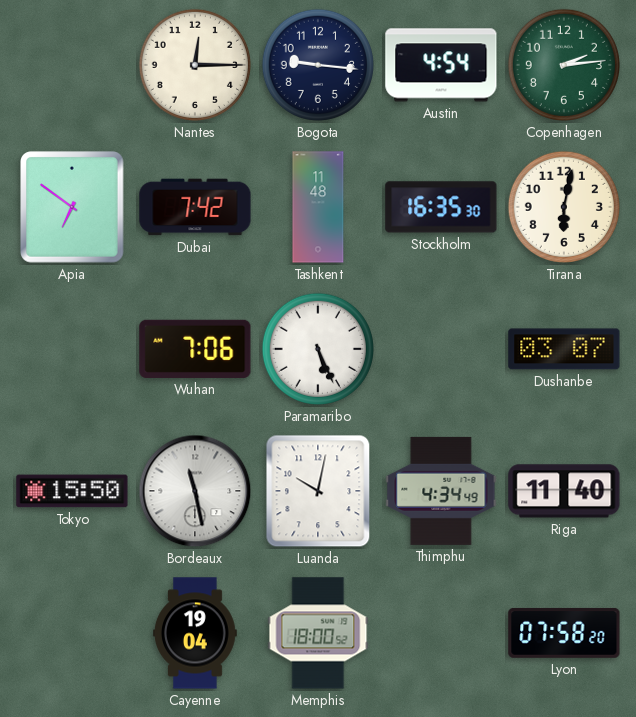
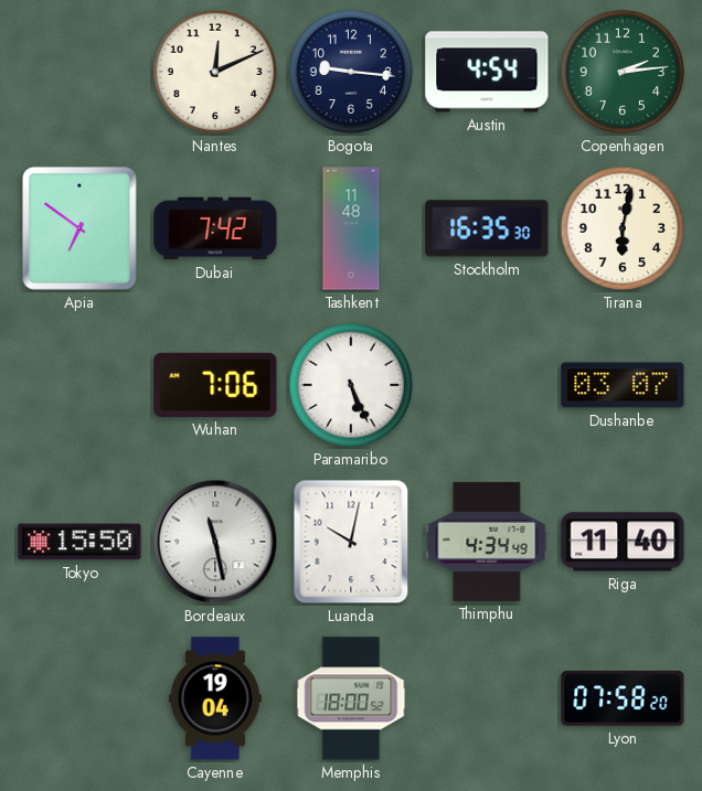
Nantes: 12:15 -> 12:11 (215, 72)
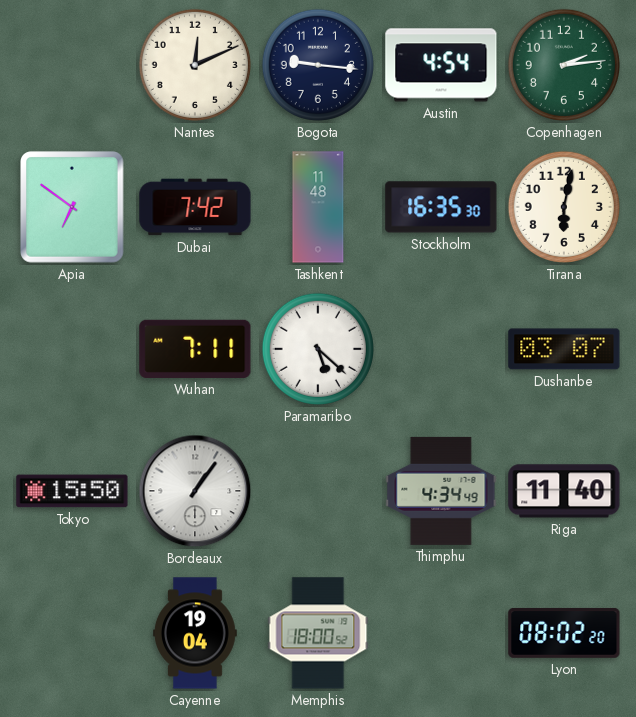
Wuhan: 7:06 -> 7:11 (195, 349)
Paramaribo: 5:26 -> 5:22 (318, 349)
Bordeaux: 11:28 -> 1:06 (195, 491)
Luanda: 10:02 -> none (351, 542)
Lyon: 07:58 -> 08:02 (564, 633)
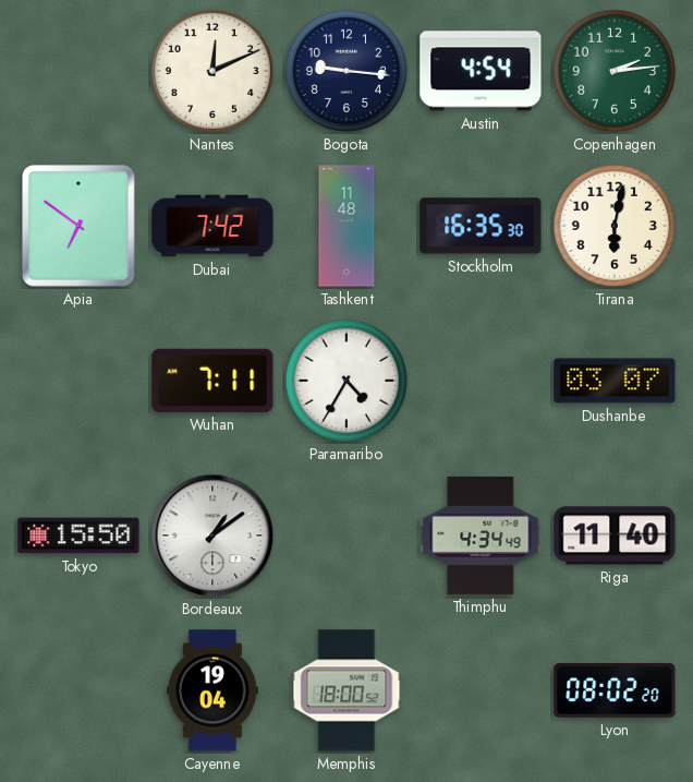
Paramaribo: 5:22 -> 4:35 (346, 381)
Bordeaux: 1:06 -> 1:09 (212, 536)
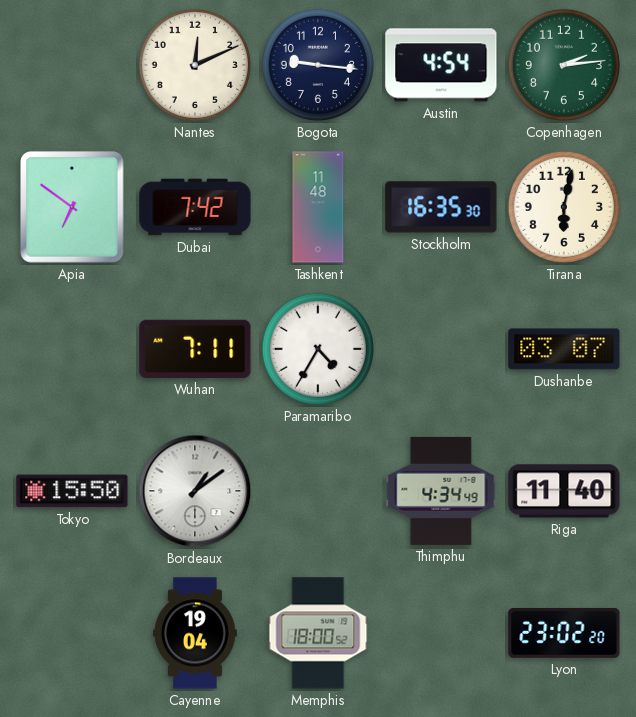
Lyon: 08:02 -> 23:02 (564, 633)
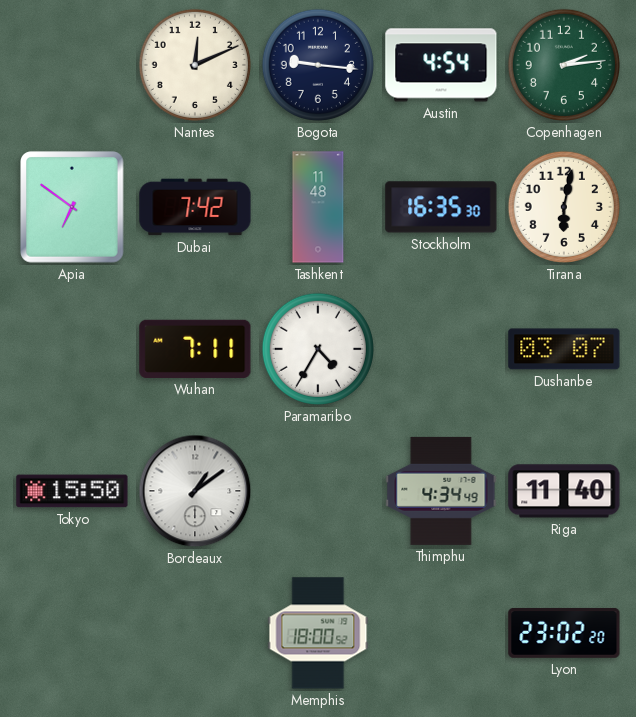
Cayenne: 19:04 -> none (196, 633)
